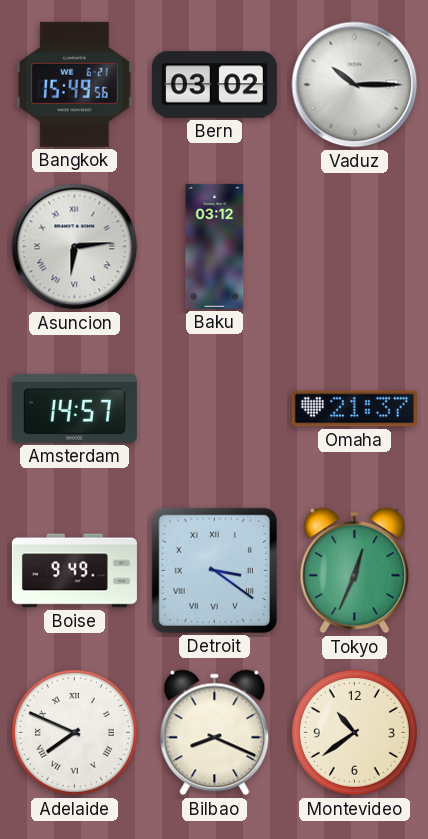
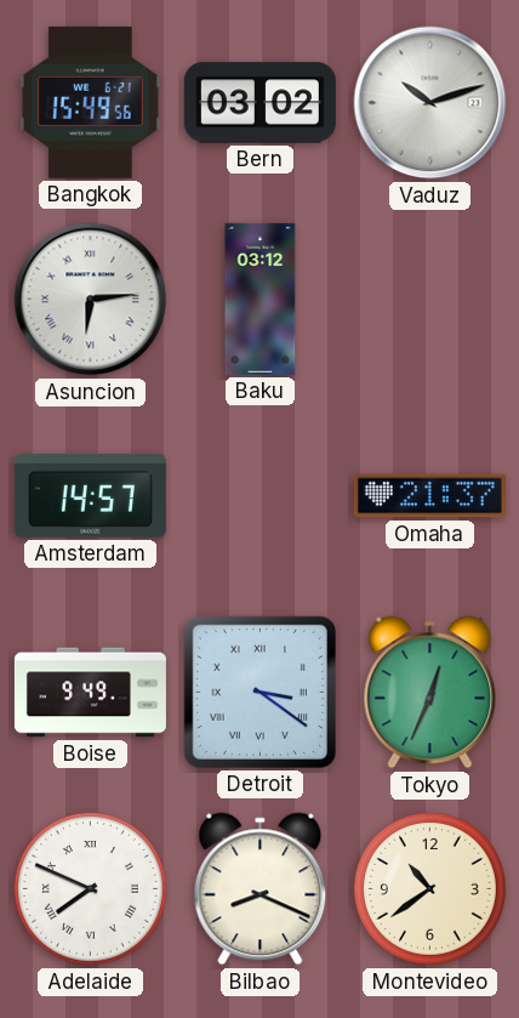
Vaduz: 10:15 -> 10:12 (430, 103)
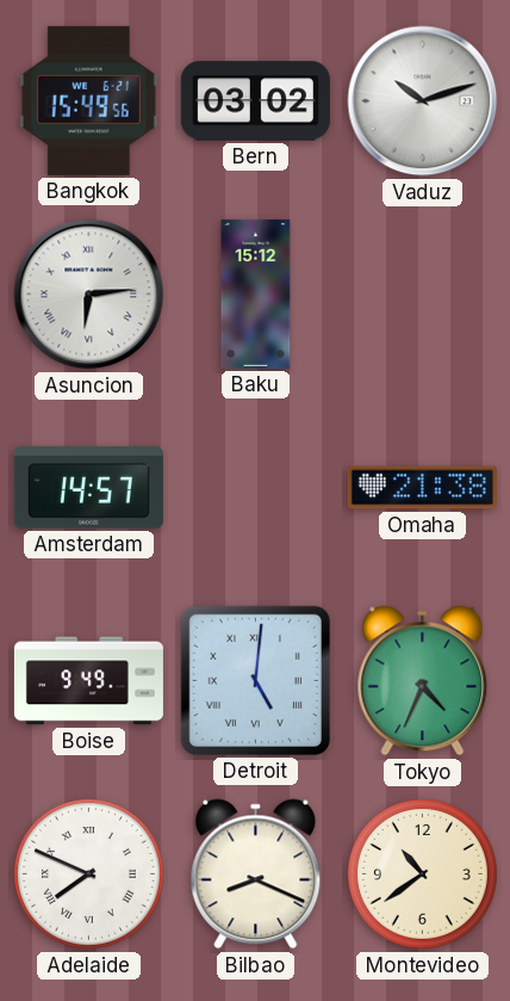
Baku: 03:12 -> 15:12 (256, 293)
Omaha: 21:37 -> 21:38 (422, 488)
Detroit: 3:21 -> 5:01 (255, 680)
Tokyo: 12:34 -> 4:34 (423, 681)
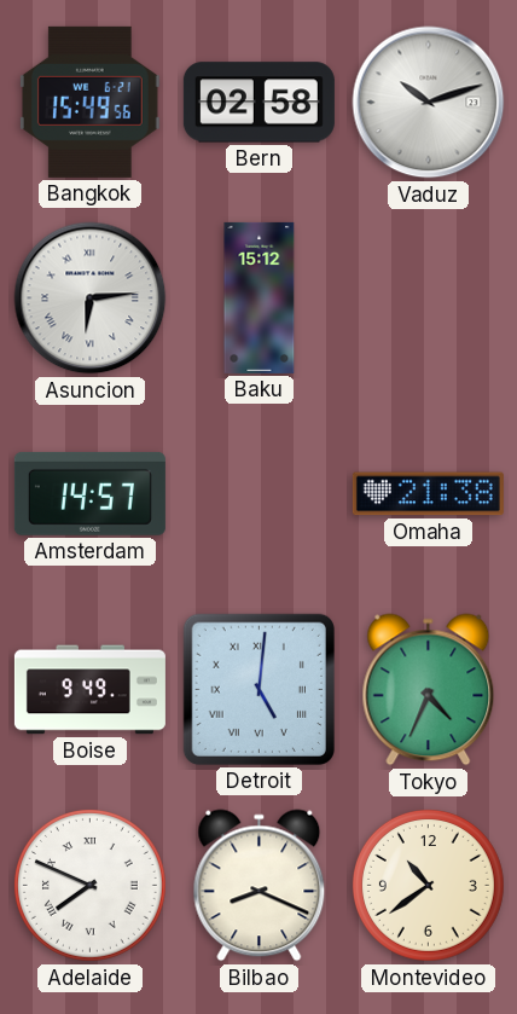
Bern: 03:02 -> 02:58 (258, 103)
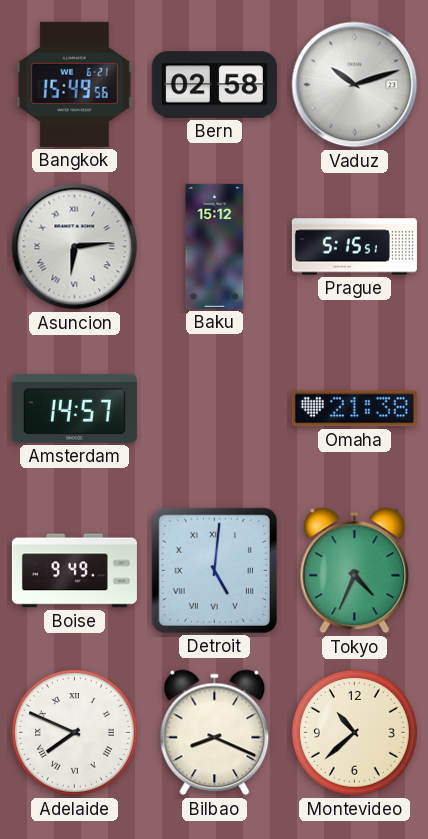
Prague: none -> 5:15 (354, 247)
Montevideo: 10:39 -> 10:38 (354, 732)
